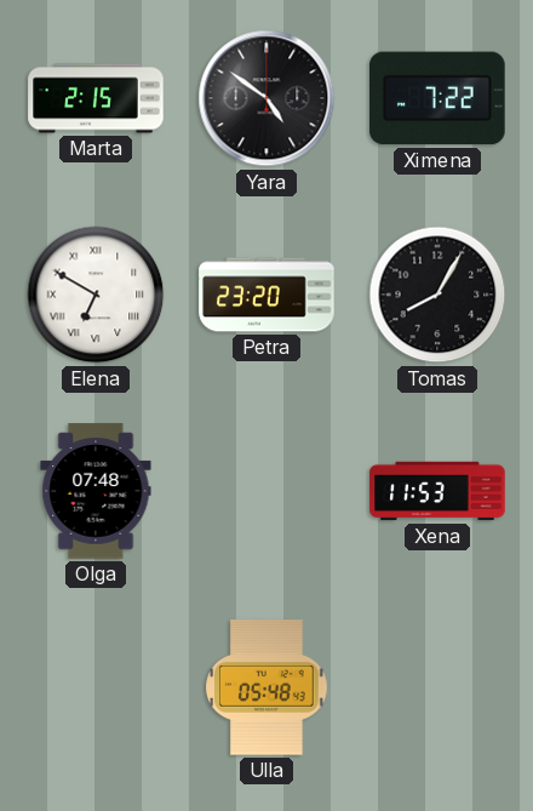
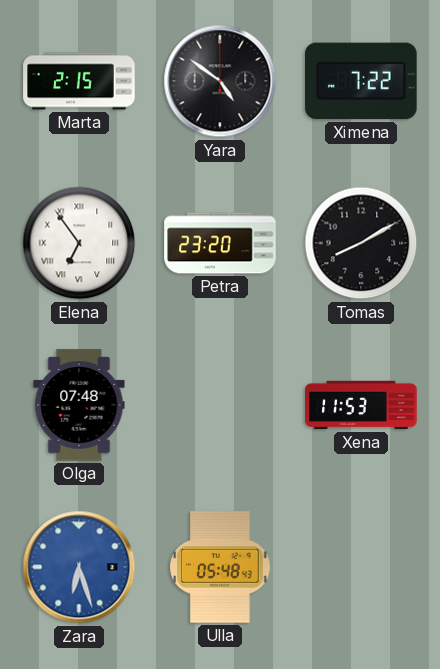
Elena: 6:50 -> 6:54 (79, 243)
Tomas: 8:05 -> 8:10 (361, 243)
Zara: none -> 6:27 (79, 567)
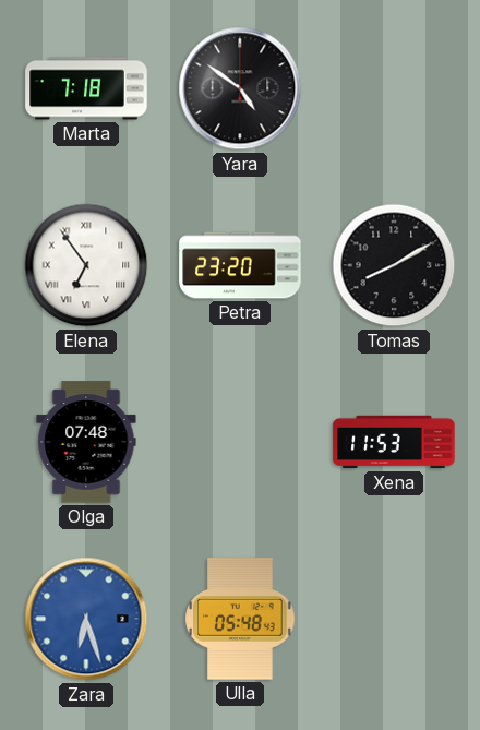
Marta: 2:15 -> 7:18 (86, 88)
Ximena: 7:22 -> none (361, 81)
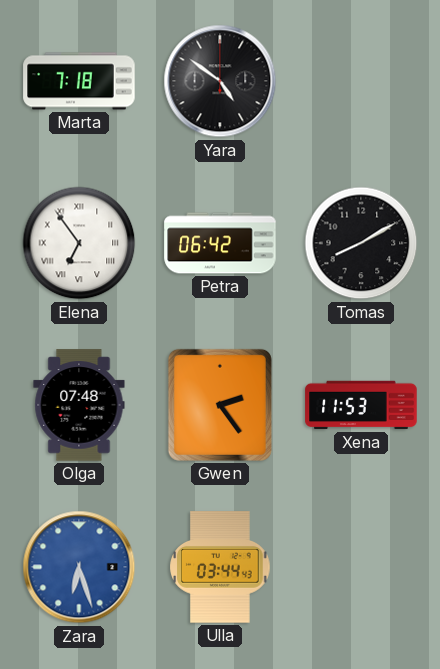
Petra: 23:20 -> 06:42 (220, 243)
Gwen: none -> 2:24 (220, 405)
Ulla: 05:48 -> 03:44 (220, 567)
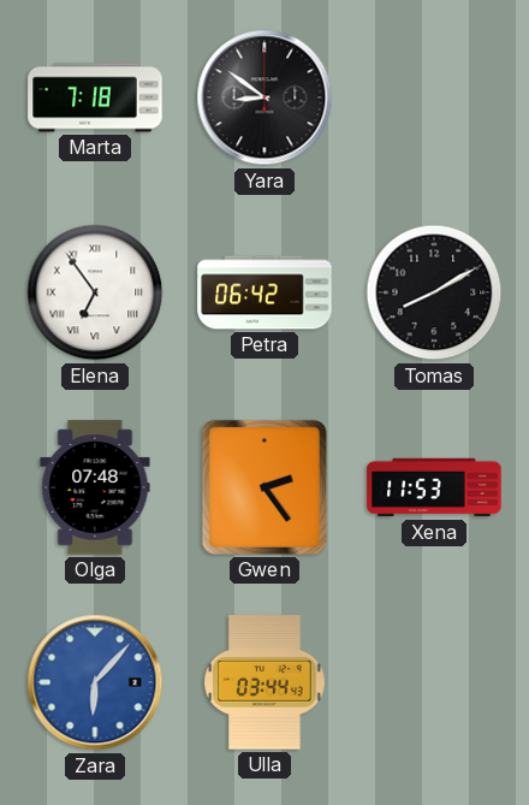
Yara: 4:51 -> 8:51 (264, 97)
Zara: 6:27 -> 6:07 (95, 682)
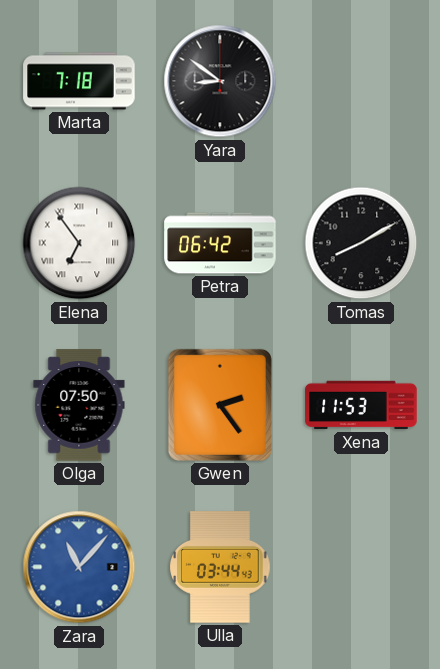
Olga: 07:48 -> 07:50 (79, 405)
Zara: 6:07 -> 11:07 (79, 567)
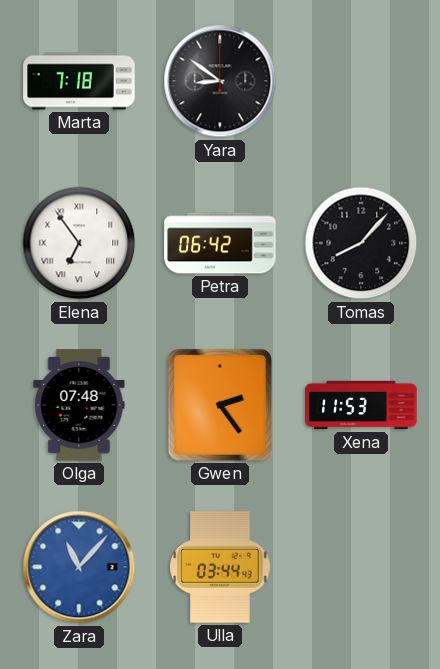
Tomas: 8:10 -> 8:07 (361, 243)
Olga: 07:50 -> 07:48 (79, 405)
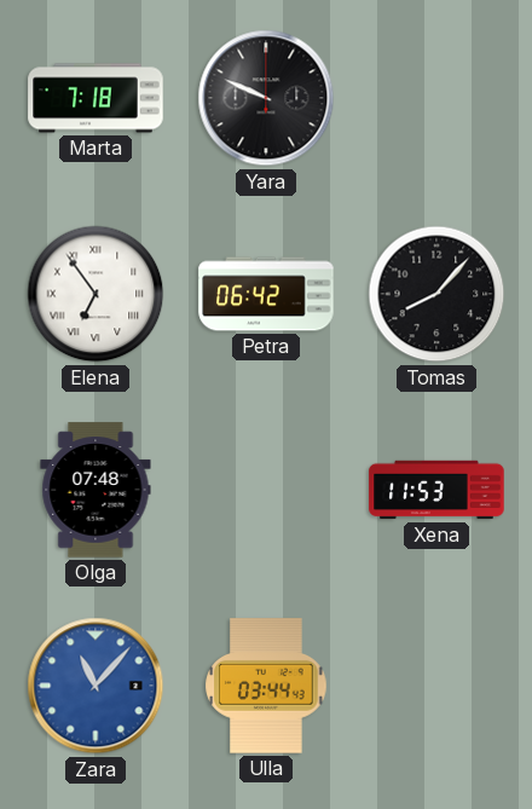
Yara: 8:51 -> 9:49 (266, 98)
Gwen: 2:24 -> none (220, 405)
